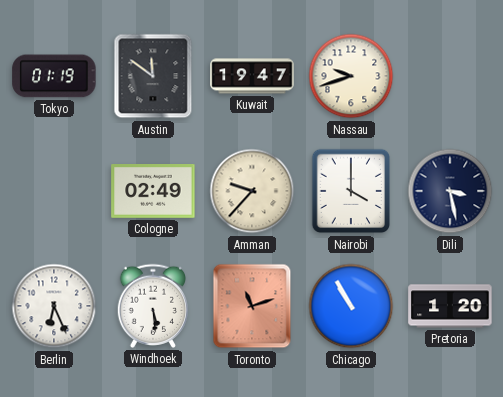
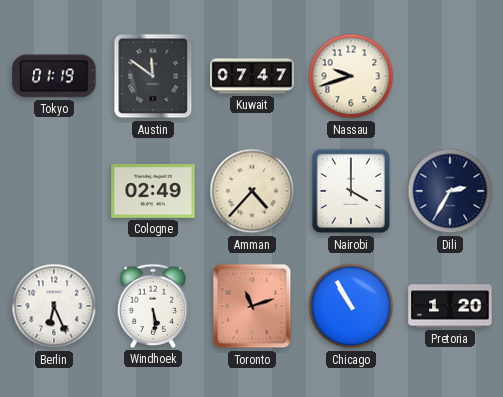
Kuwait: 19:47 -> 07:47 (252, 76)
Amman: 9:37 -> 4:37 (252, 191)
Dili: 3:28 -> 2:35 (450, 191)
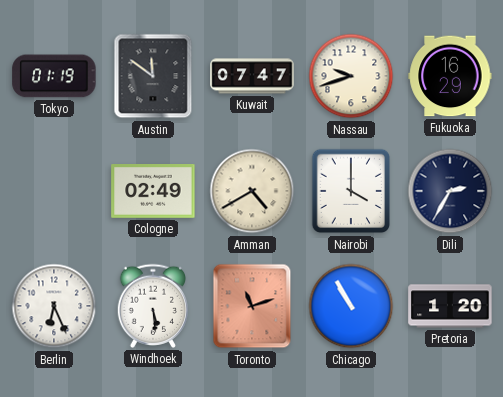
Fukuoka: none -> 16:29 (450, 76)
Amman: 4:37 -> 4:40 (252, 191)
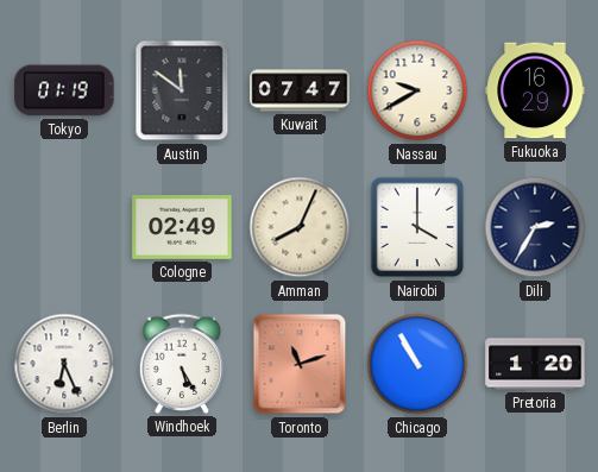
Nassau: 9:42 -> 9:40 (417, 90)
Amman: 4:40 -> 8:04 (300, 227)
Windhoek: 5:29 -> 5:25 (182, 364)
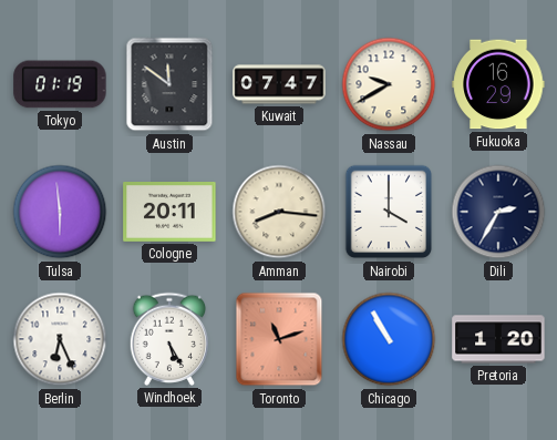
Tulsa: none -> 5:59 (60, 212)
Cologne: 02:49 -> 20:11 (169, 213)
Amman: 8:04 -> 8:16 (279, 212)
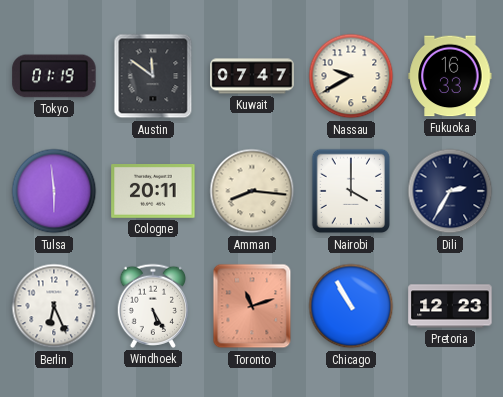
Fukuoka: 16:29 -> 16:33 (450, 76)
Pretoria: 1:20 -> 12:23 (450, 306)
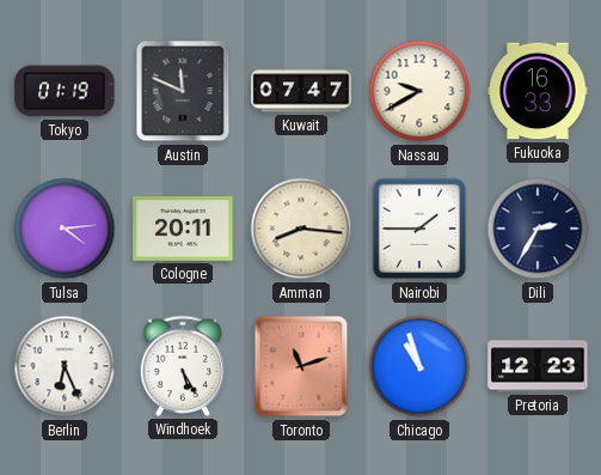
Austin: 11:51 -> 11:49 (183, 91)
Tulsa: 5:59 -> 4:14 (65, 229)
Nairobi: 4:00 -> 1:45 (419, 229)
Chicago: 10:55 -> 10:57 (419, 366)
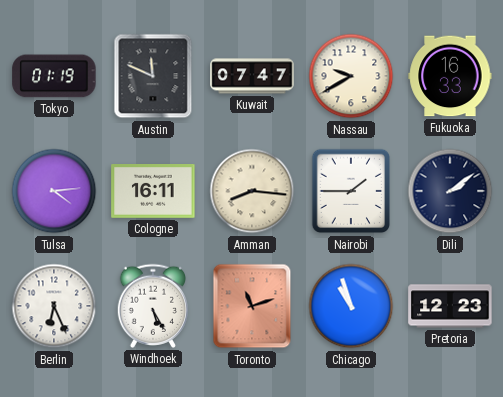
Cologne: 20:11 -> 16:11 (153, 192)
Dili: 2:35 -> 2:09 (450, 191)
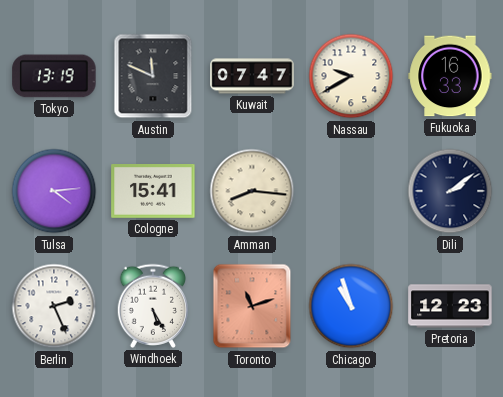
Tokyo: 01:19 -> 13:19 (54, 76)
Cologne: 16:11 -> 15:41 (153, 192)
Nairobi: 1:45 -> none (351, 191)
Berlin: 6:26 -> 2:26 (54, 306)
